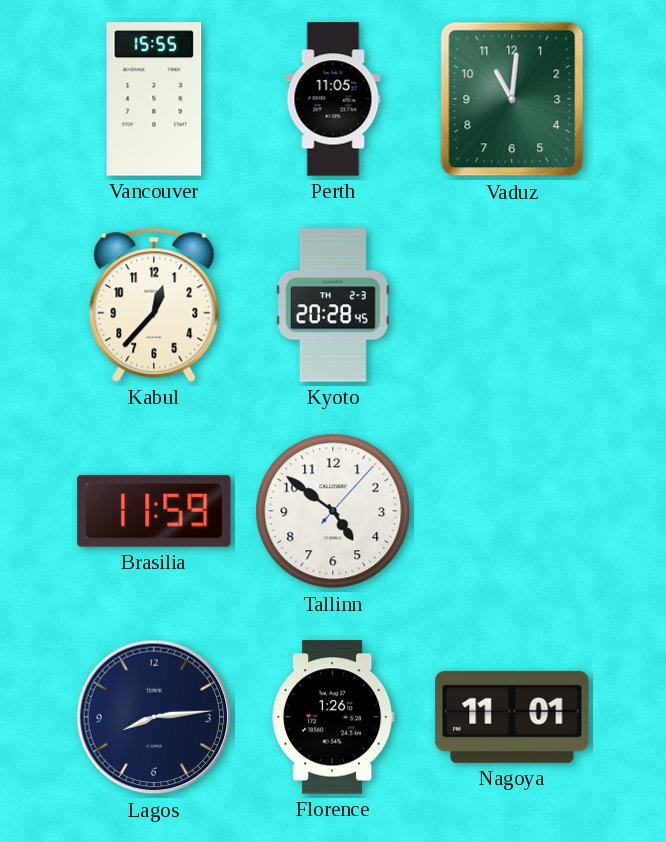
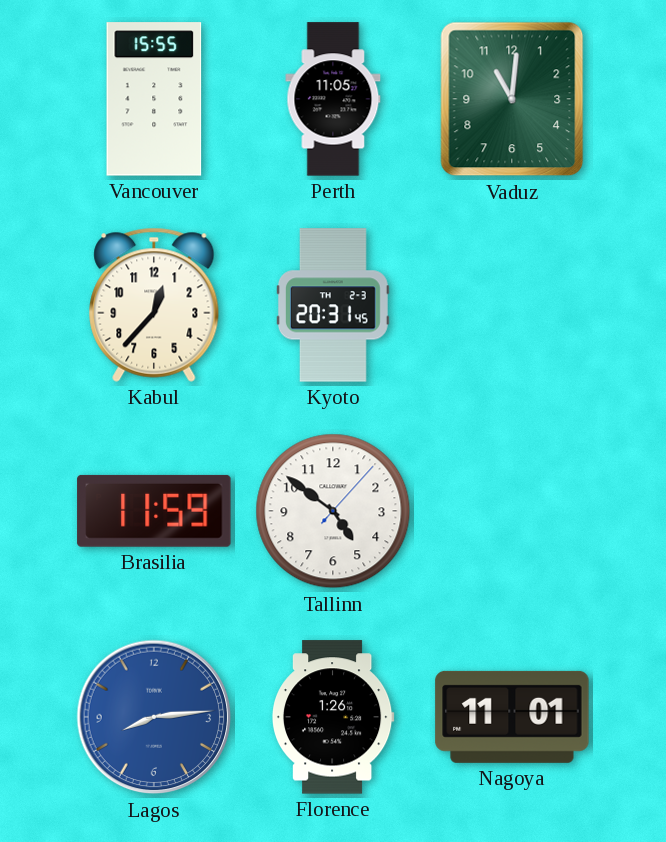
Kyoto: 20:28 -> 20:31 (333, 305)
Lagos dial: navy -> blue (154, 717)
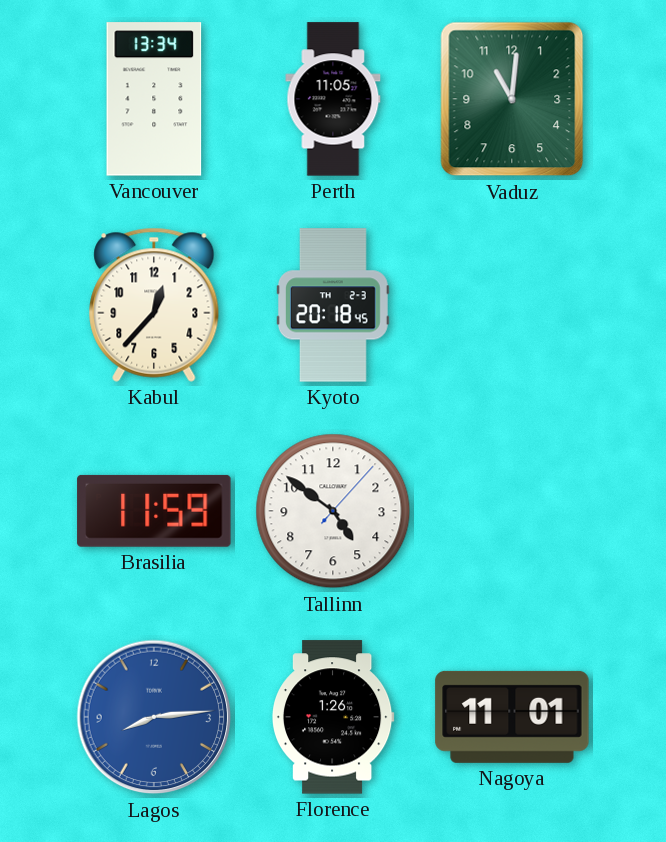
Vancouver: 15:55 -> 13:34 (154, 99)
Kyoto: 20:31 -> 20:18 (333, 305)
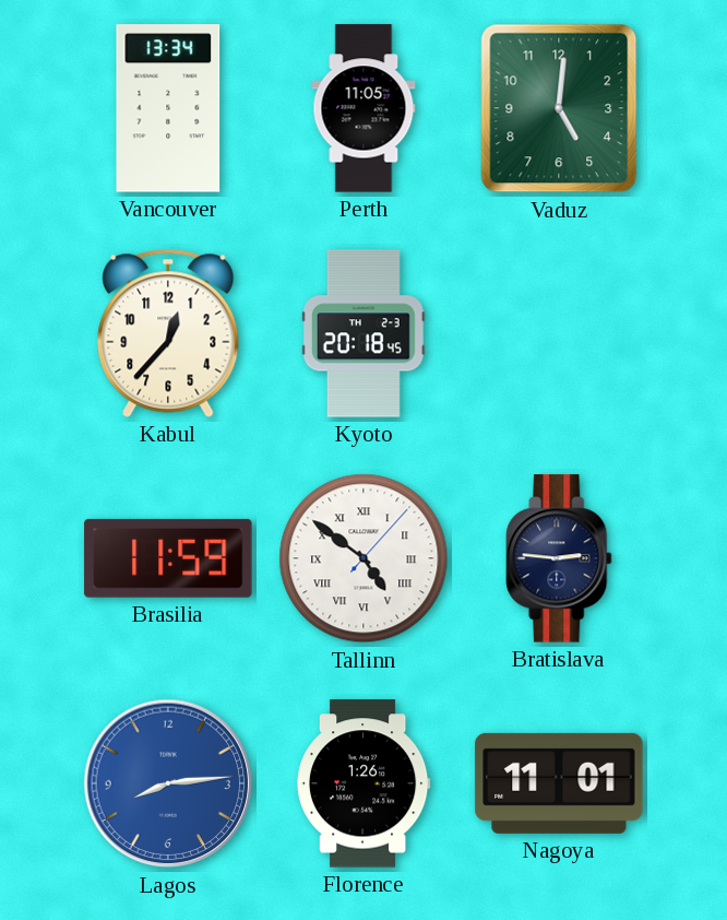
Vaduz: 11:01 -> 5:01 (559, 108)
Tallinn numerals: Arabic -> Roman (364, 558)
Bratislava: none -> 2:46 (559, 558)
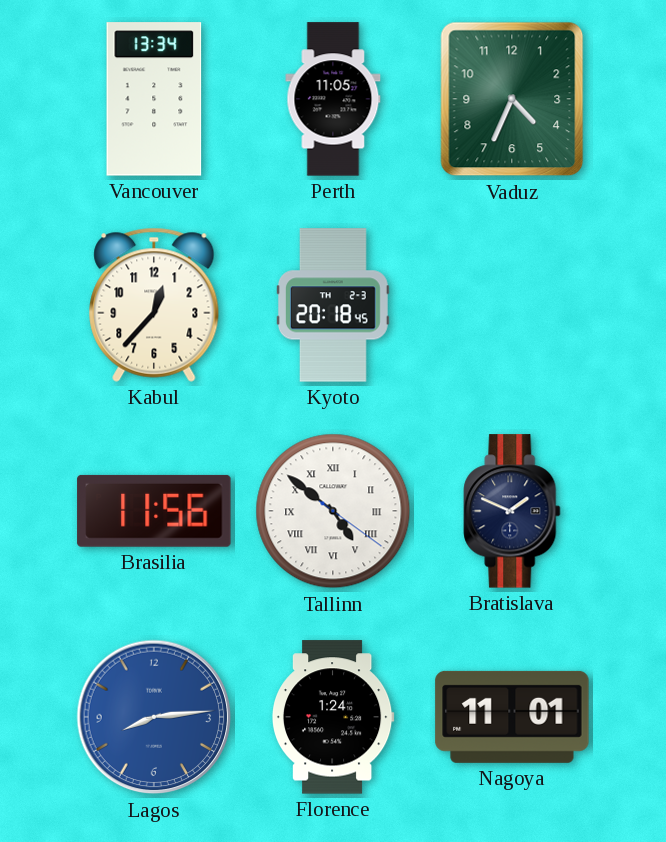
Vaduz: 5:01 -> 4:34 (512, 99)
Brasilia: 11:59 -> 11:56 (154, 511)
Tallinn: 4:51:07 -> 4:51:21 (333, 511)
Bratislava: 2:46 -> 1:49 (512, 511)
Florence: 1:26 -> 1:24 (333, 717)
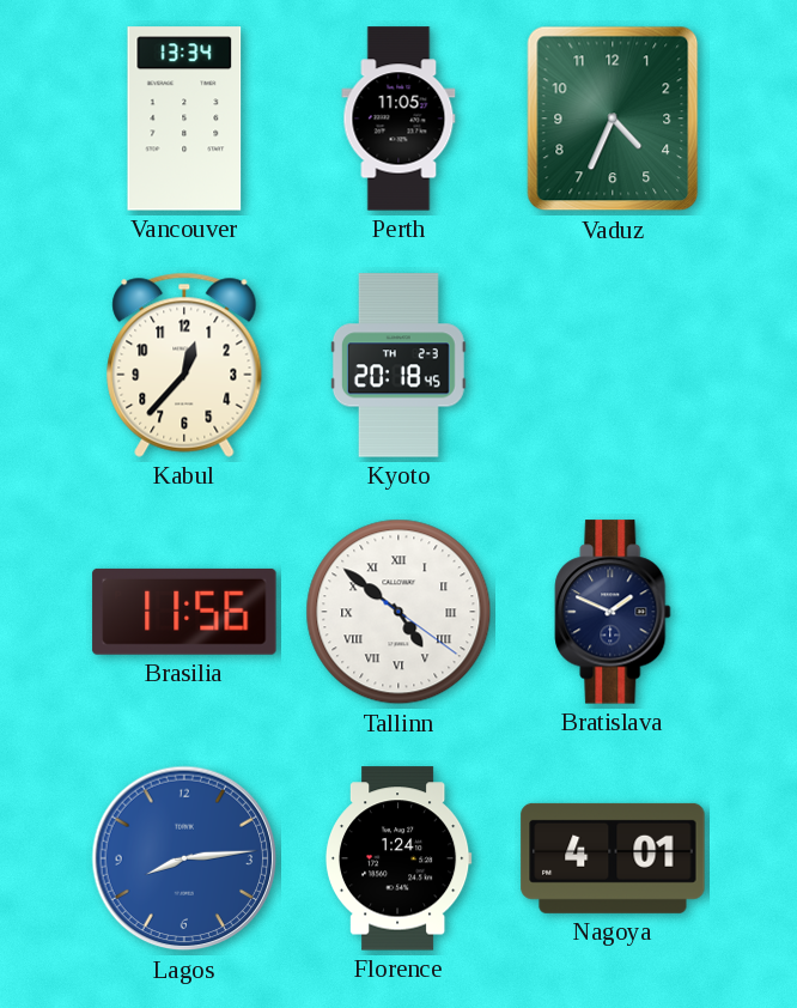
Nagoya: 11:01 -> 4:01 (613, 858)
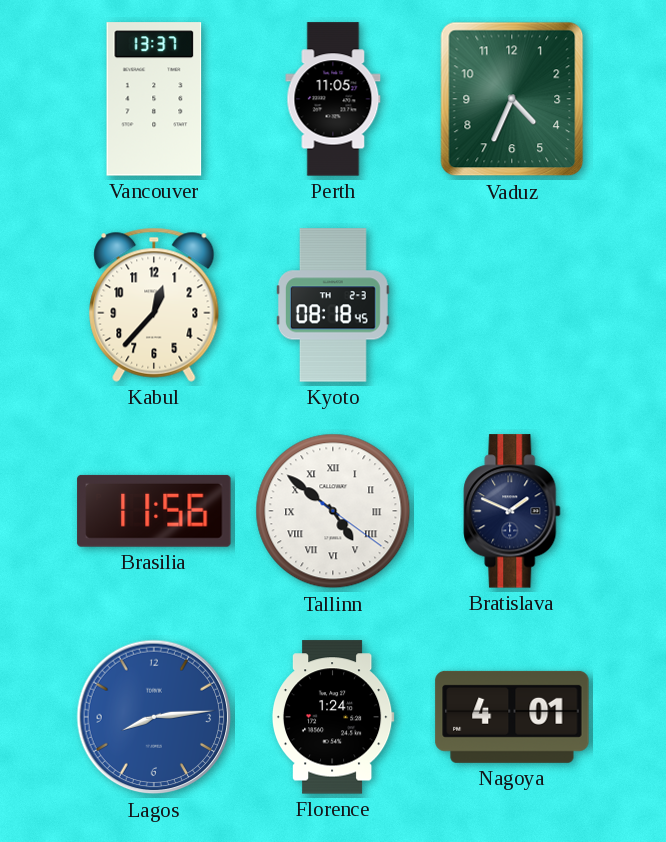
Vancouver: 13:34 -> 13:37 (154, 99)
Kyoto: 20:18 -> 08:18 (333, 305)
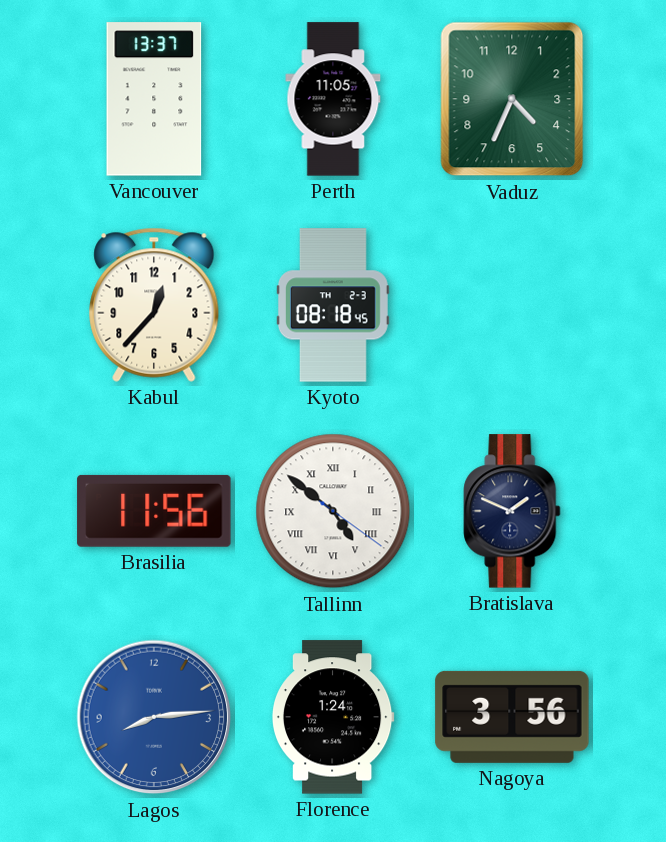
Nagoya: 4:01 -> 3:56 (512, 717)
